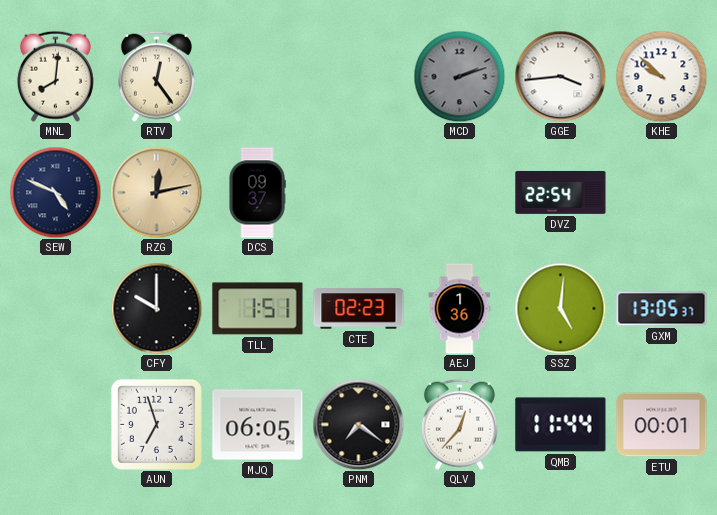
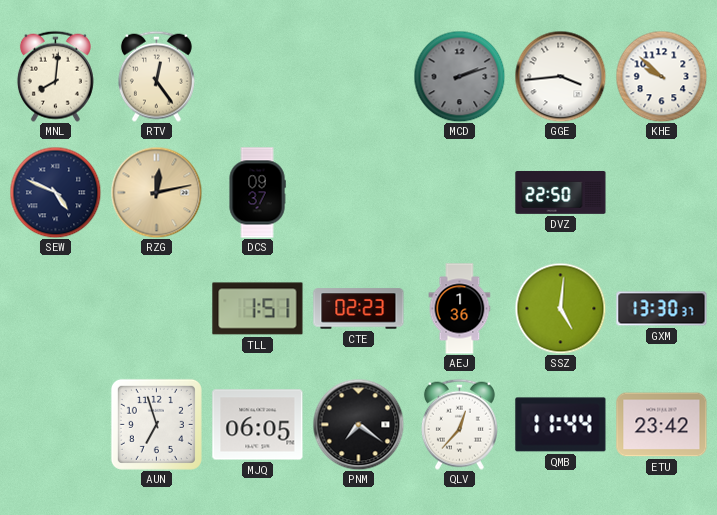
DVZ: 22:54 -> 22:50 (561, 193)
CFY: 10:00 -> none (156, 308)
GXM: 13:05 -> 13:30 (662, 309)
ETU: 00:01 -> 23:42 (662, 425)
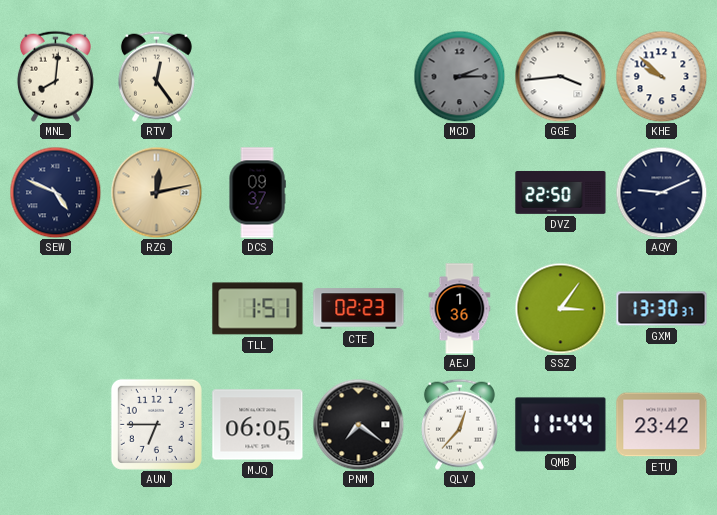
MCD: 2:12 -> 2:15 (459, 76)
AQY: none -> 9:11 (661, 192)
SSZ: 5:01 -> 3:06 (560, 308)
AUN: 6:57 -> 6:45 (156, 424)
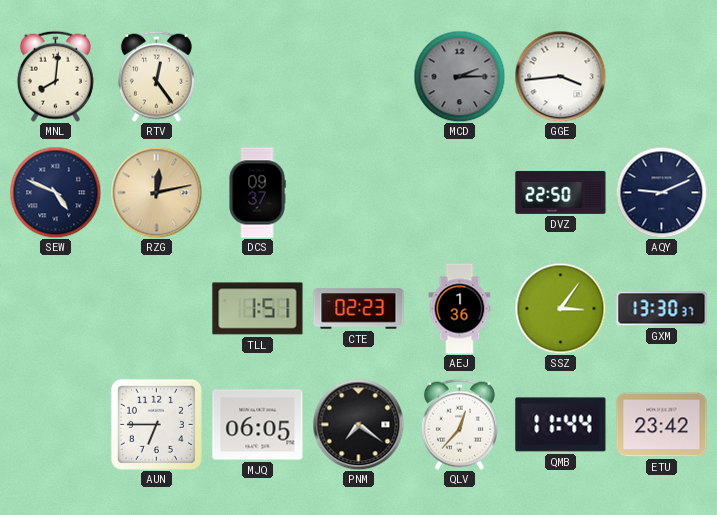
KHE: 9:52 -> none (661, 76)
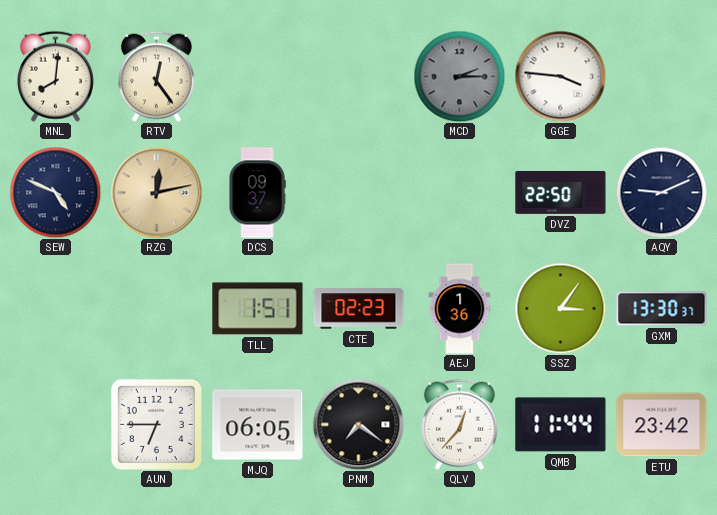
GGE: 3:44 -> 3:46 (560, 76)
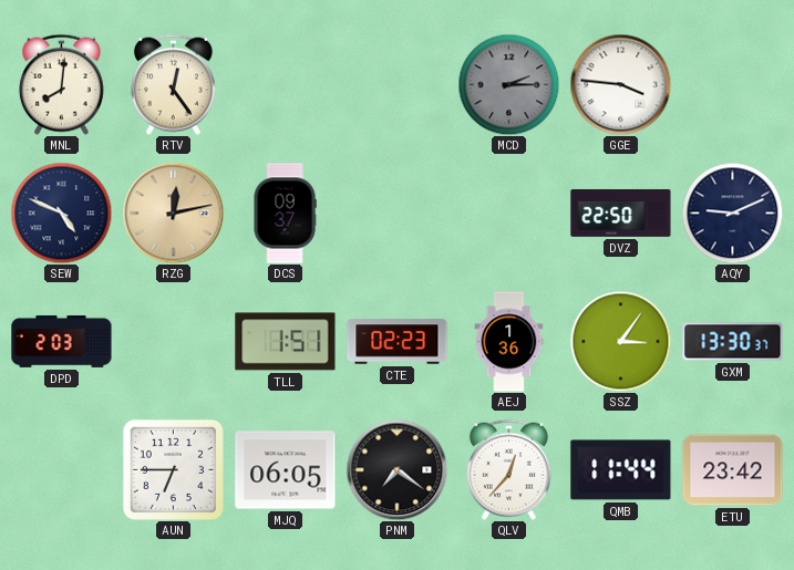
DPD: none -> 2:03 (62, 341)
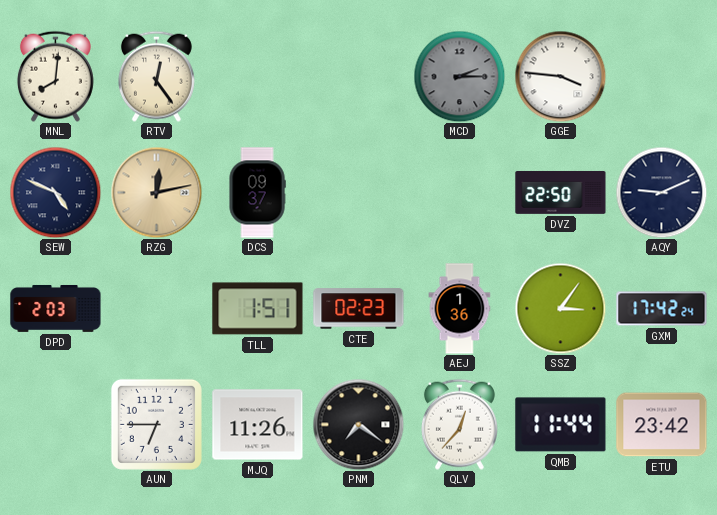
GXM: 13:30 -> 17:42 (662, 309)
MJQ: 06:05 -> 11:26 (258, 425)
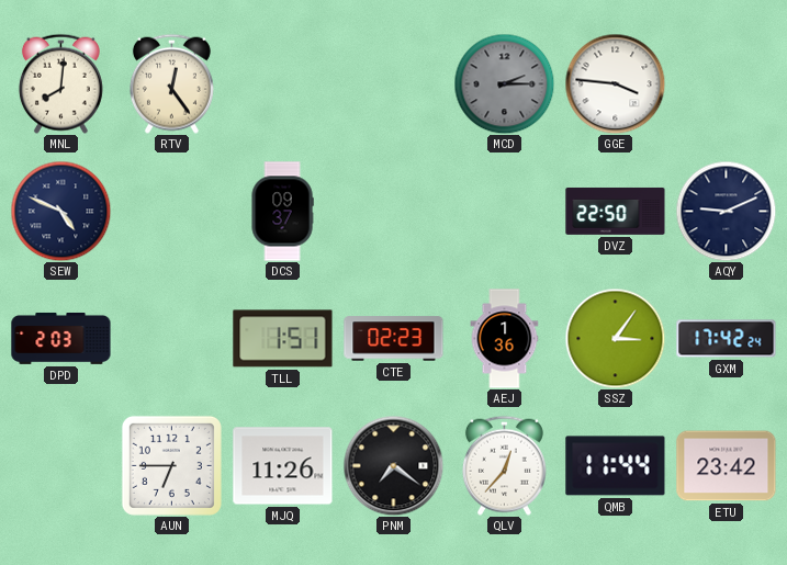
RZG: 12:13 -> none (156, 192)
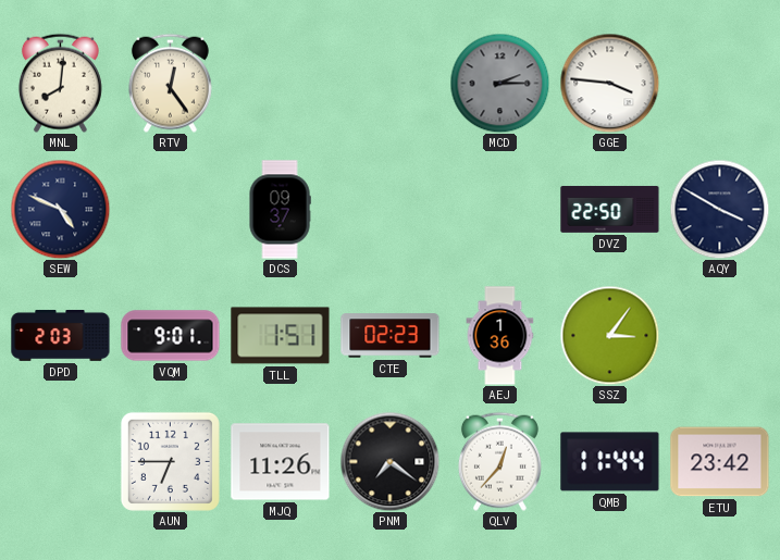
AQY: 9:11 -> 3:50 (719, 209)
VQM: none -> 9:01 (171, 336)
GXM: 17:42 -> none (727, 339)
